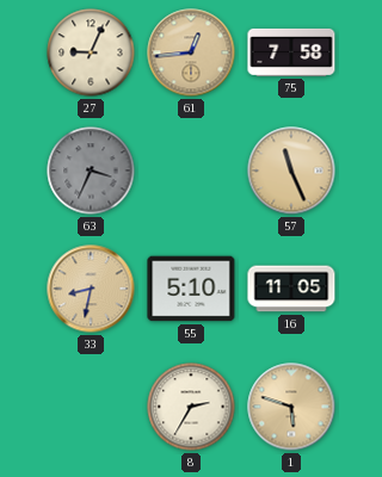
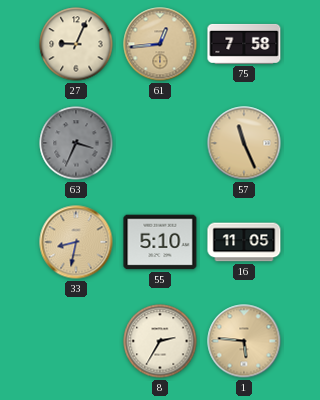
1: 5:48 -> 5:46 (244, 341)
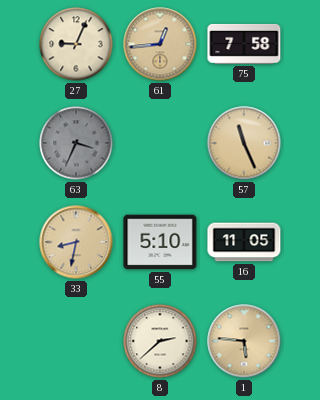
8: 2:35 -> 2:38 (160, 341)
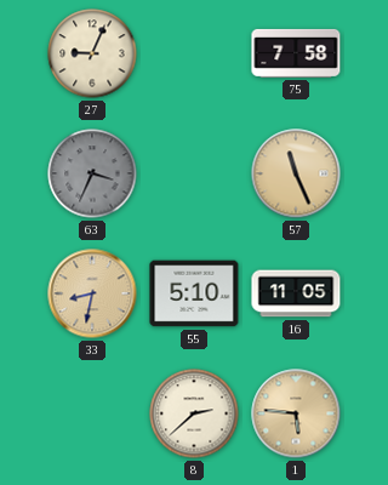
61: 12:44 -> none (160, 44)
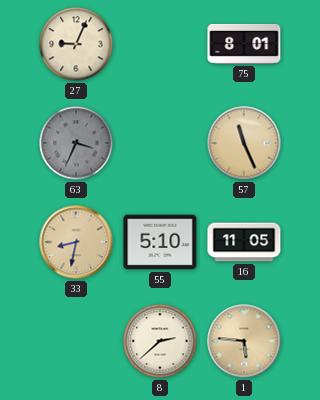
75: 7:58 -> 8:01 (244, 44)
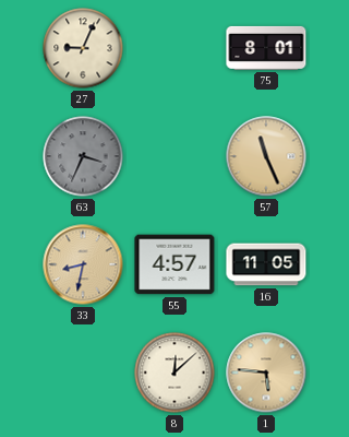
55: 5:10 -> 4:57 (174, 264)
8: 2:38 -> 12:08 (174, 373)
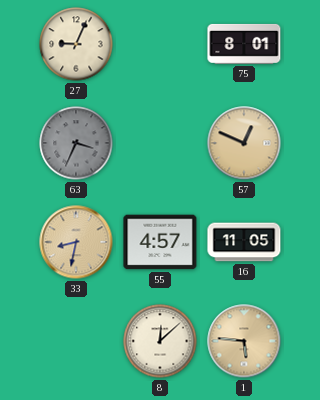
57: 11:26 -> 12:49 (244, 143)
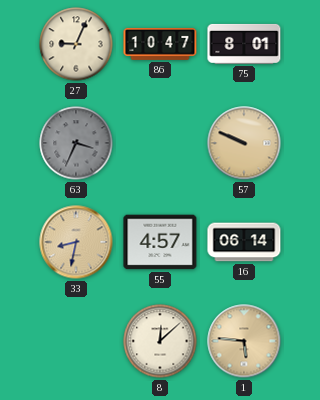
86: none -> 10:47 (160, 44)
57: 12:49 -> 9:49 (244, 143)
16: 11:05 -> 06:14 (244, 242)
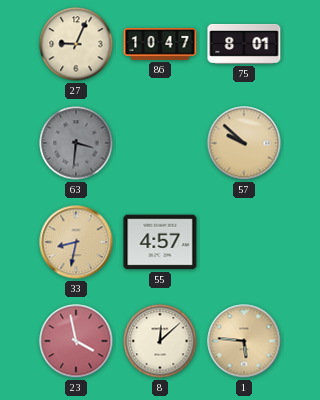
63: 3:34 -> 3:31 (76, 143)
57: 9:49 -> 9:52 (244, 143)
16: 06:14 -> none (244, 242)
23: none -> 3:58 (76, 341)
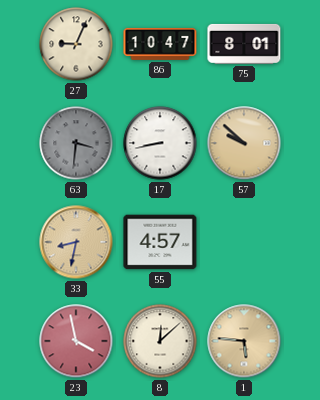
17: none -> 8:43 (160, 143)
